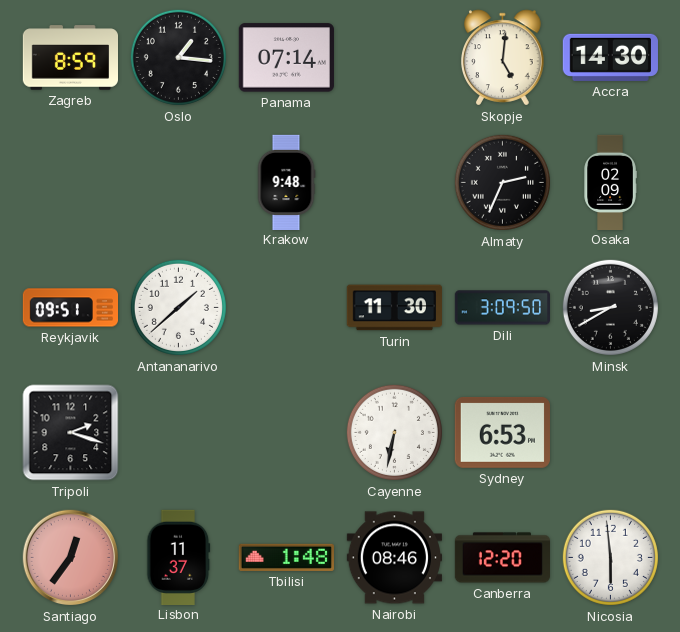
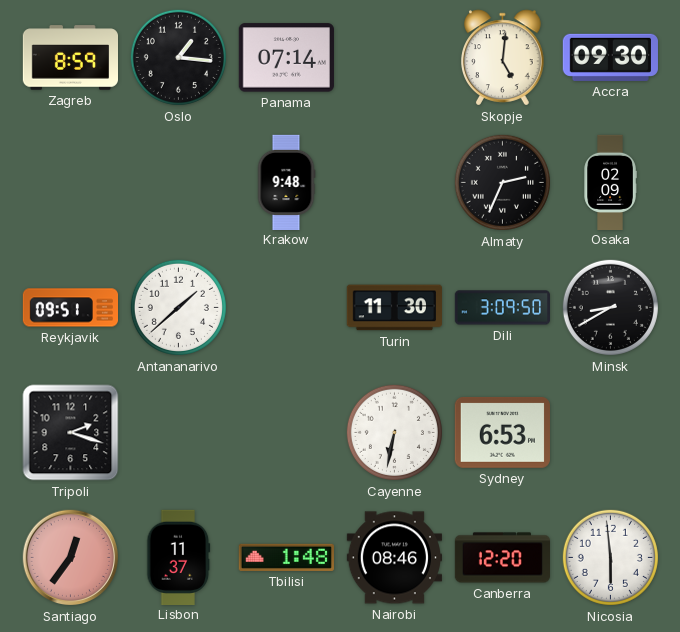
Accra: 14:30 -> 09:30 (610, 57)
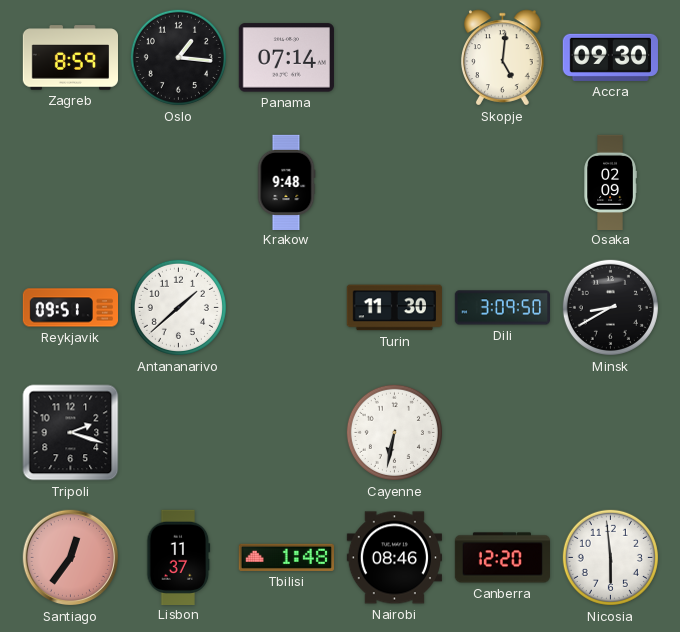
Almaty: 2:34 -> none (502, 182)
Sydney: 6:53 -> none (502, 433)
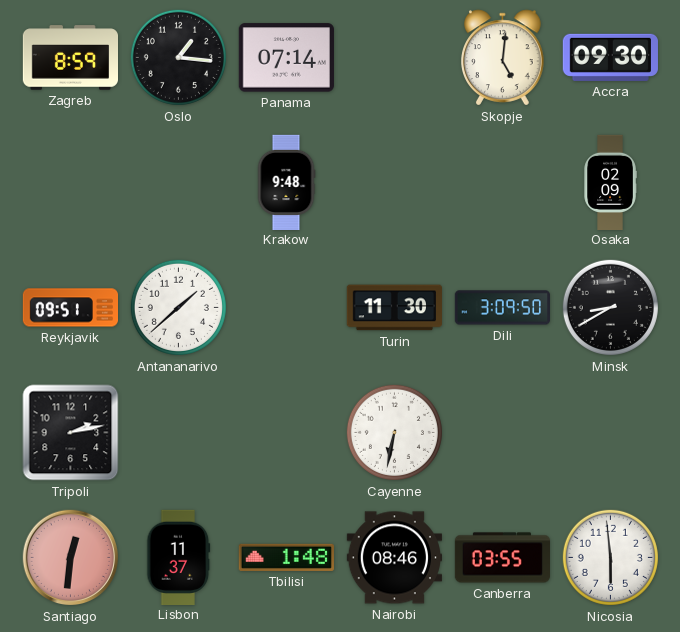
Tripoli: 2:18 -> 2:13 (71, 433)
Santiago: 12:36 -> 12:31 (71, 558)
Canberra: 12:20 -> 03:55 (502, 558)
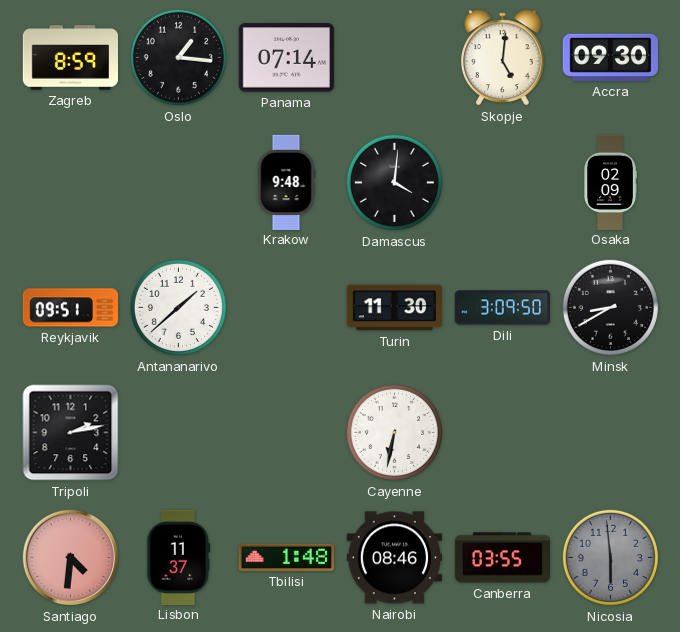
Damascus: none -> 4:01 (394, 182)
Santiago: 12:31 -> 4:31 (71, 558)
Nicosia dial: white -> grey (610, 557)
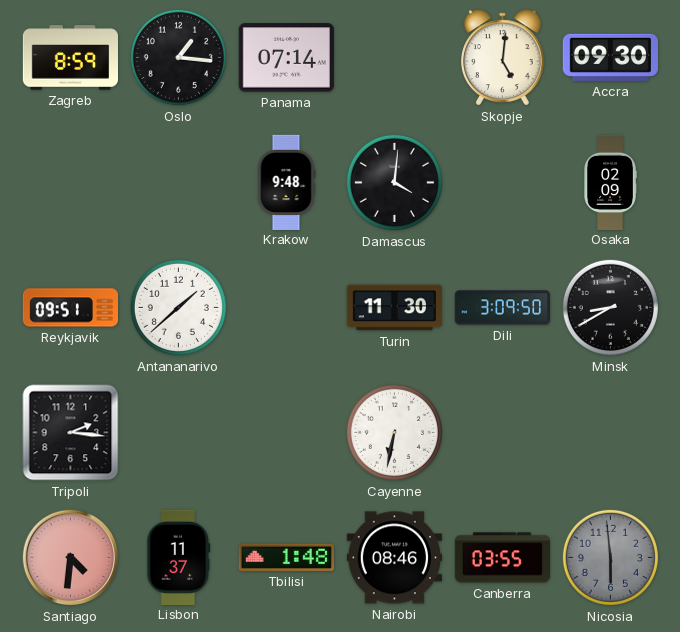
Tripoli: 2:13 -> 2:16 (71, 433)
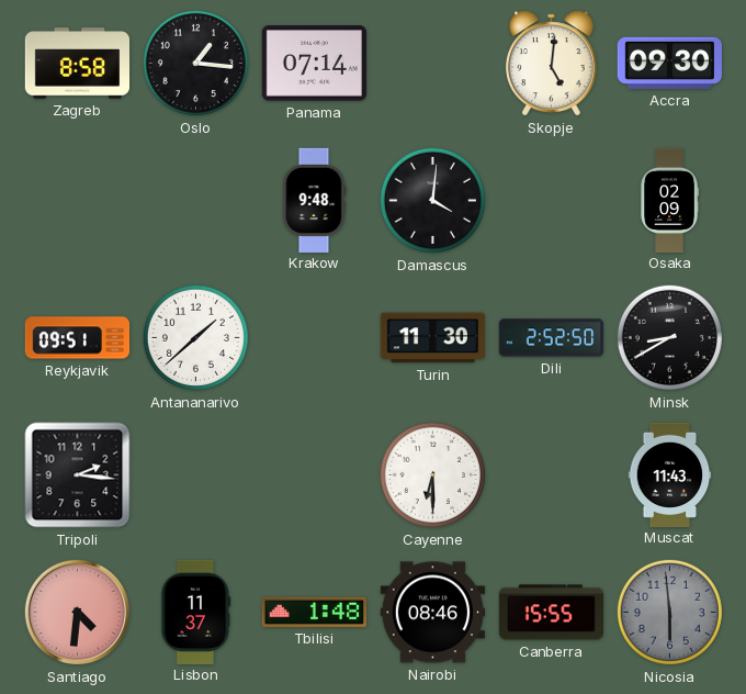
Zagreb: 8:59 -> 8:58 (77, 64)
Dili: 3:09 -> 2:52 (551, 338)
Cayenne: 6:32 -> 6:30 (432, 474)
Muscat: none -> 11:43 (670, 474)
Canberra: 03:55 -> 15:55 (551, 613)
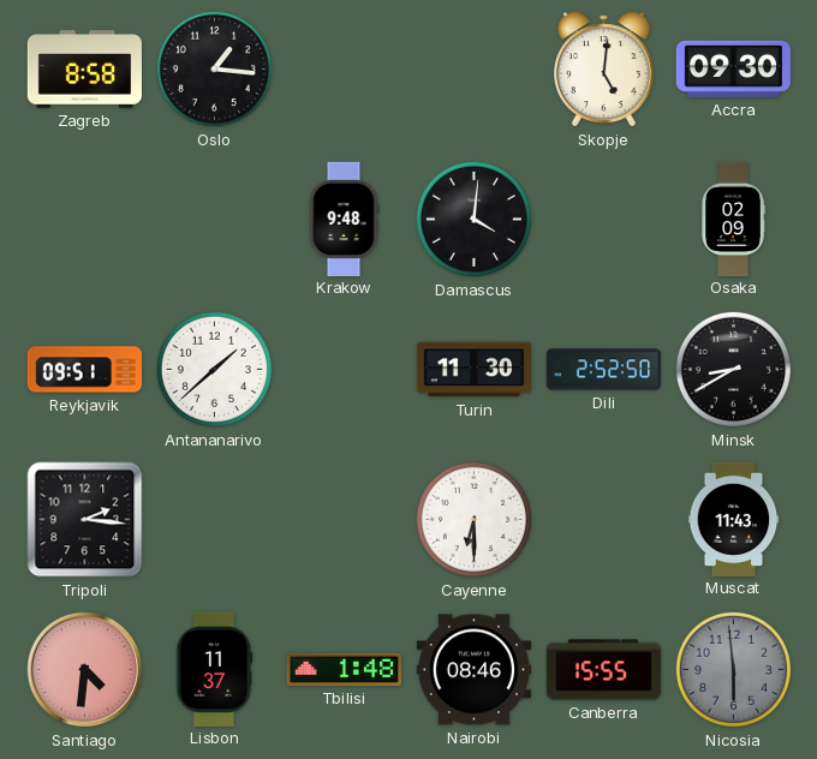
Panama: 07:14 -> none (314, 64)
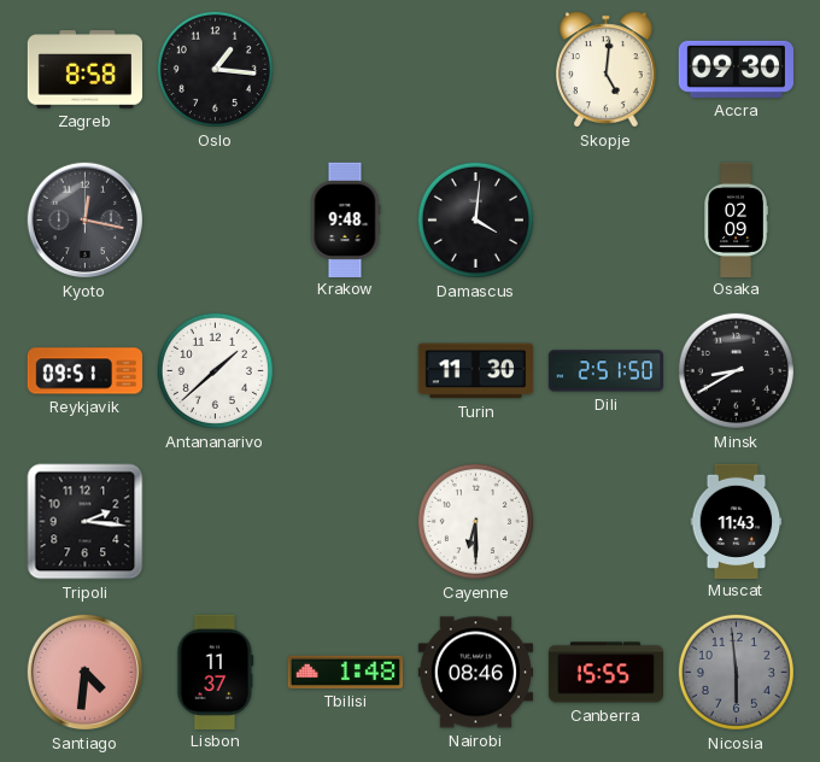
Kyoto: none -> 12:17 (86, 221)
Dili: 2:52 -> 2:51 (605, 371)
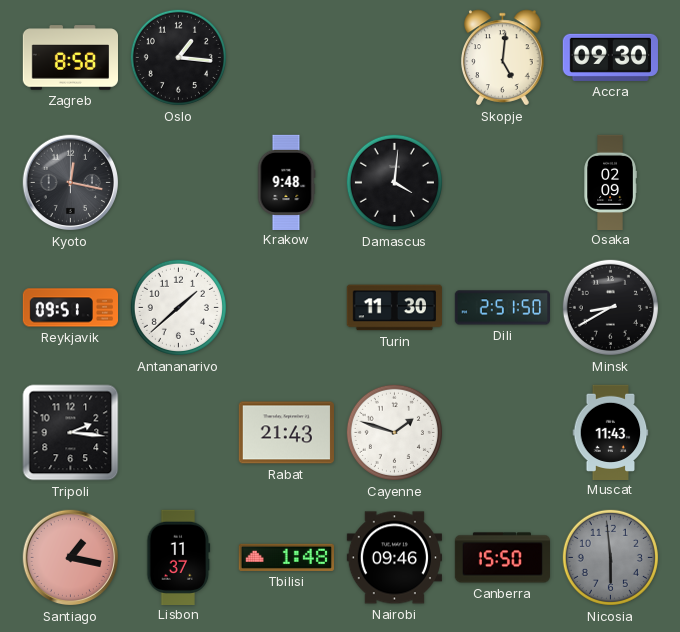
Rabat: none -> 21:43 (286, 433)
Cayenne: 6:30 -> 1:48 (394, 432)
Santiago: 4:31 -> 1:17 (71, 558)
Nairobi: 08:46 -> 09:46 (394, 558)
Canberra: 15:55 -> 15:50 (502, 558)
